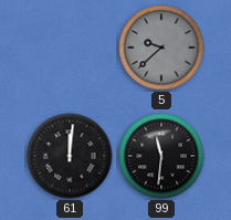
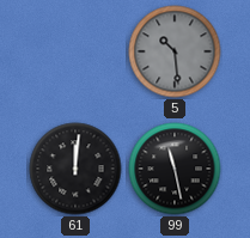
5: 9:38 -> 10:29 (175, 51)
99: 11:31 -> 11:28 (175, 169)
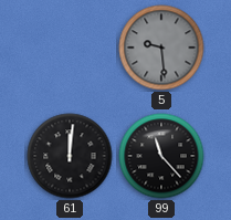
5: 10:29 -> 9:29 (161, 48)
99: 11:28 -> 11:23 (161, 156)
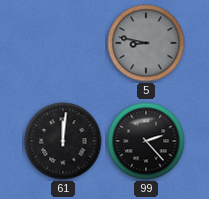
5: 9:29 -> 8:47 (146, 43)
99: 11:23 -> 2:23 (146, 141)
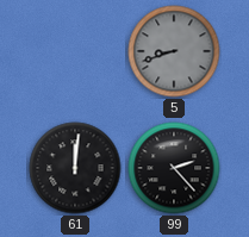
5: 8:47 -> 8:42 (174, 51)
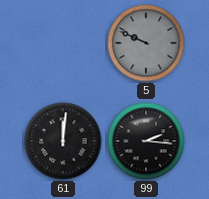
5: 8:42 -> 9:49 (146, 43)
99: 2:23 -> 2:16 (146, 141)
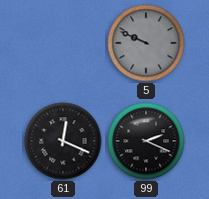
61: 12:01 -> 12:19 (63, 141)
99: 2:16 -> 2:19 (146, 141)
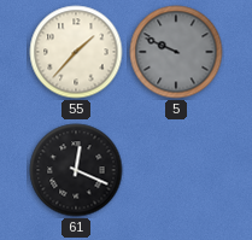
55: none -> 1:37 (76, 52)
99: 2:19 -> none (146, 141)
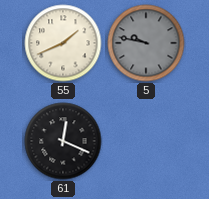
55: 1:37 -> 1:41 (63, 43)
5: 9:49 -> 9:47 (146, 43)
